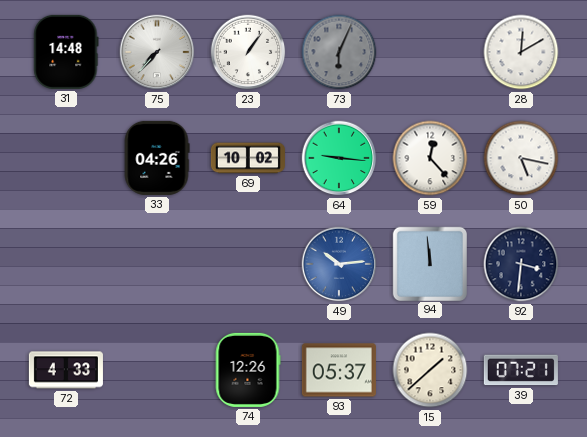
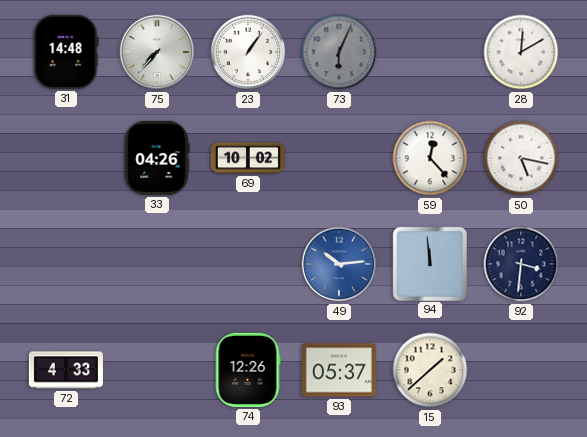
64: 9:16 -> none (339, 158)
39: 07:21 -> none (521, 370)
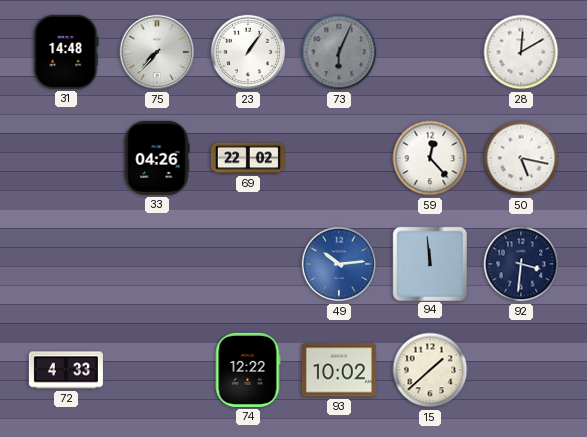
69: 10:02 -> 22:02 (248, 158)
74: 12:26 -> 12:22 (248, 370)
93: 05:37 -> 10:02 (339, 370)
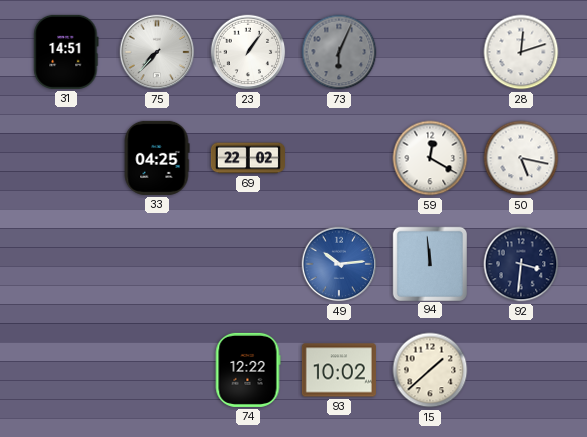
31: 14:48 -> 14:51 (66, 52)
28: 12:10 -> 12:12 (521, 52)
33: 04:26 -> 04:25 (157, 158)
59: 12:23 -> 12:20 (430, 158)
72: 4:33 -> none (66, 370)
